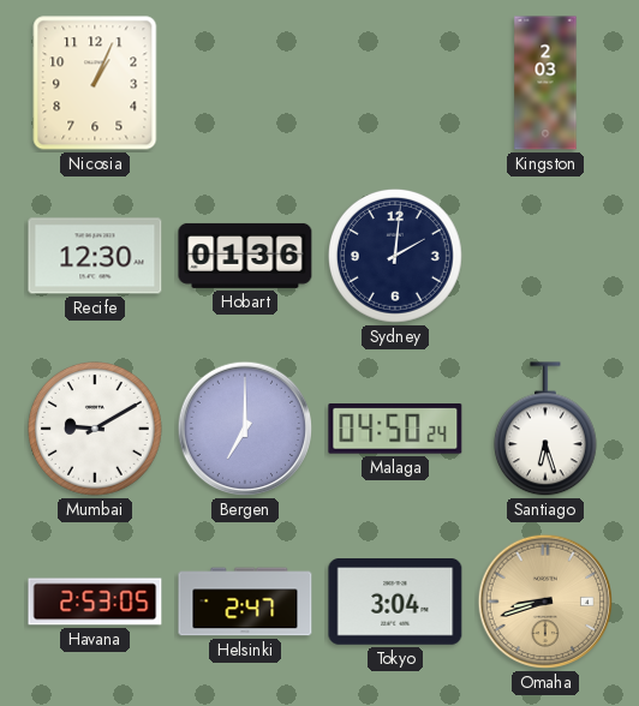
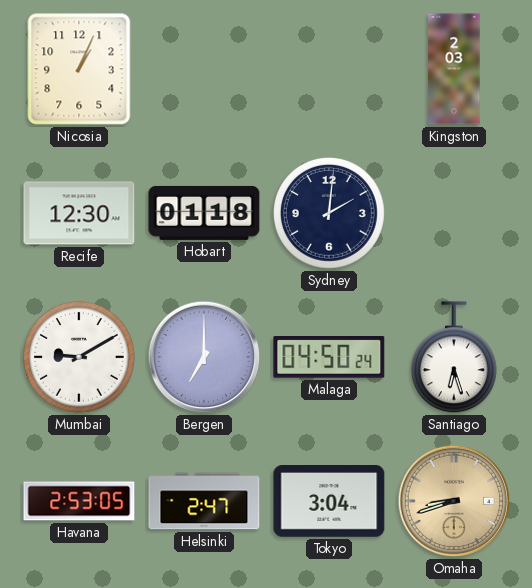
Hobart: 01:36 -> 01:18 (204, 213)
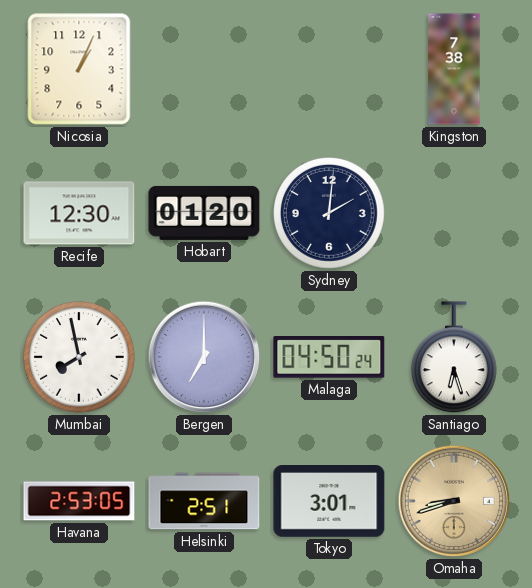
Kingston: 2:03 -> 7:38 (454, 69)
Hobart: 01:18 -> 01:20 (204, 213)
Mumbai: 9:10 -> 7:58 (80, 358)
Helsinki: 2:47 -> 2:51 (204, 501)
Tokyo: 3:04 -> 3:01 (329, 502)
